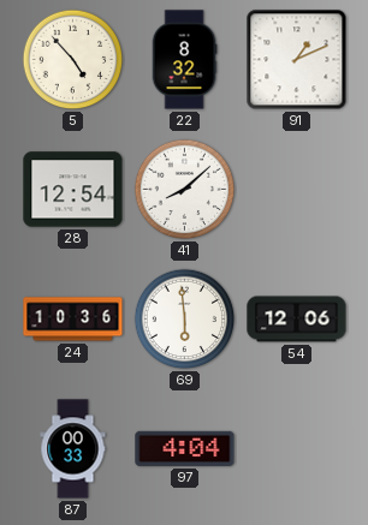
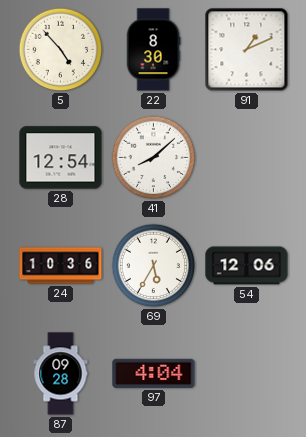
22: 8:32 -> 8:30 (153, 50)
69: 5:59 -> 5:35 (154, 266)
87: 00:33 -> 09:28 (61, 374)
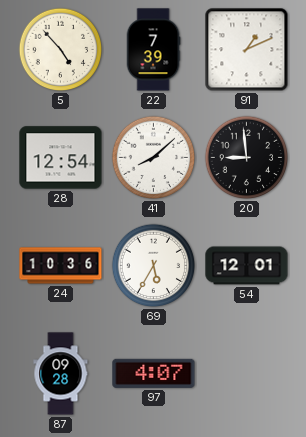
22: 8:30 -> 7:39 (153, 50)
20: none -> 8:59 (247, 158)
54: 12:06 -> 12:01 (247, 266)
97: 4:04 -> 4:07 (154, 373)
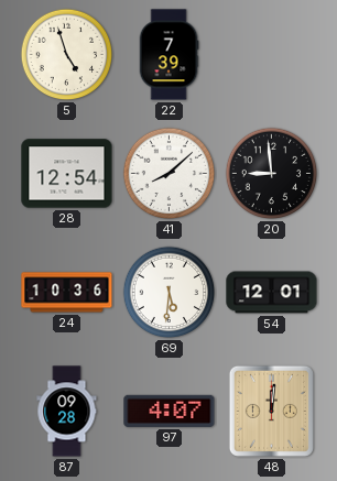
5: 4:53 -> 4:57 (67, 55)
91: 1:11 -> none (247, 50)
69: 5:35 -> 5:31 (170, 293)
48: none -> 12:01 (271, 411)
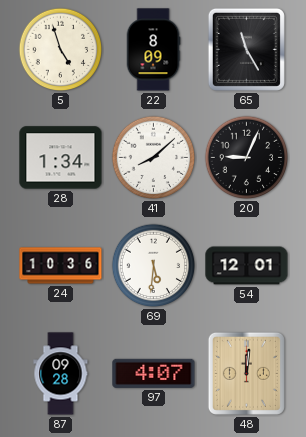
22: 7:39 -> 8:09 (153, 50)
65: none -> 11:25 (246, 49)
28: 12:54 -> 1:34 (61, 158)
20: 8:59 -> 9:04 (247, 158)
